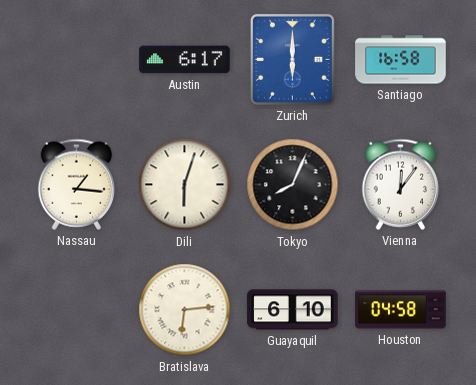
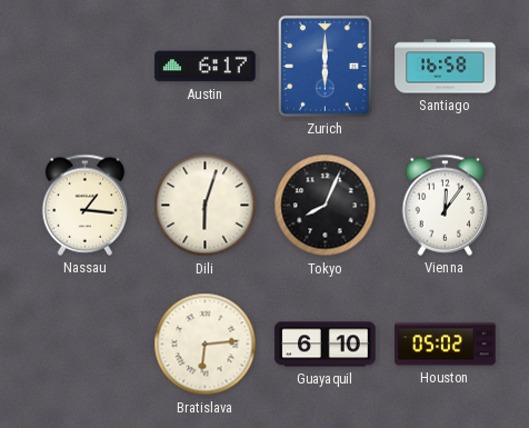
Houston: 04:58 -> 05:02 (446, 345)
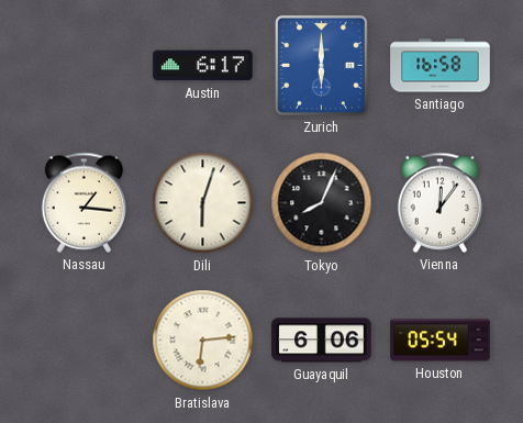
Guayaquil: 6:10 -> 6:06 (322, 341)
Houston: 05:02 -> 05:54 (441, 341)
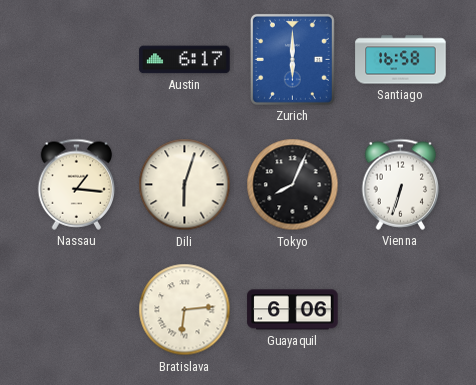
Vienna: 12:06 -> 6:33 (401, 184)
Houston: 05:54 -> none (441, 341)
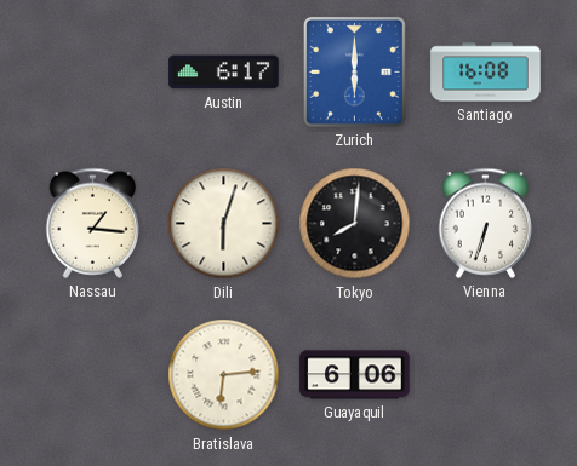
Santiago: 16:58 -> 16:08 (486, 73)
Tokyo: 8:04 -> 8:01 (355, 224)
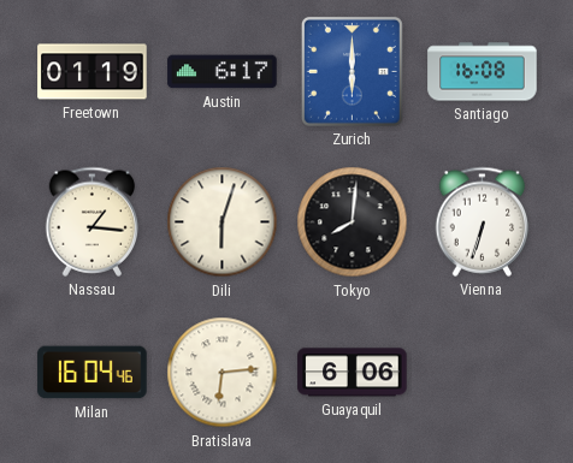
Freetown: none -> 01:19 (93, 72)
Milan: none -> 16:04 (93, 373)
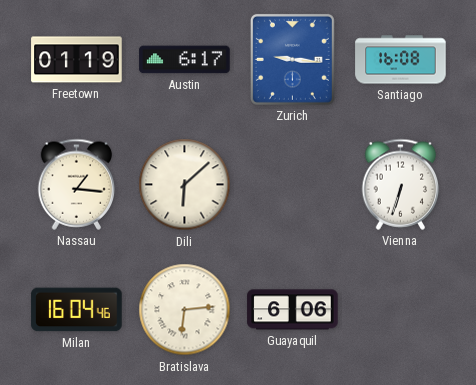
Zurich: 6:00 -> 9:16 (292, 59)
Dili: 6:03 -> 6:08 (185, 185)
Tokyo: 8:01 -> none (353, 222)
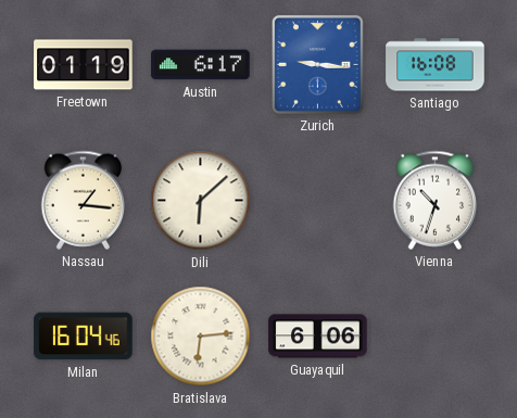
Vienna: 6:33 -> 10:33 (436, 200)
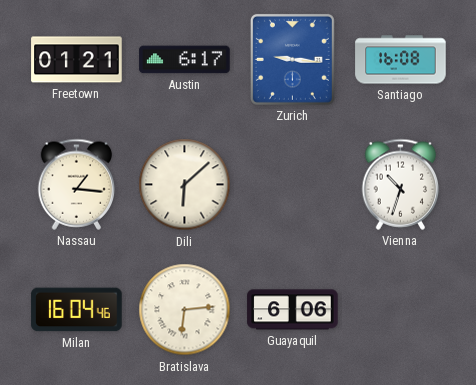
Freetown: 01:19 -> 01:21 (77, 60)
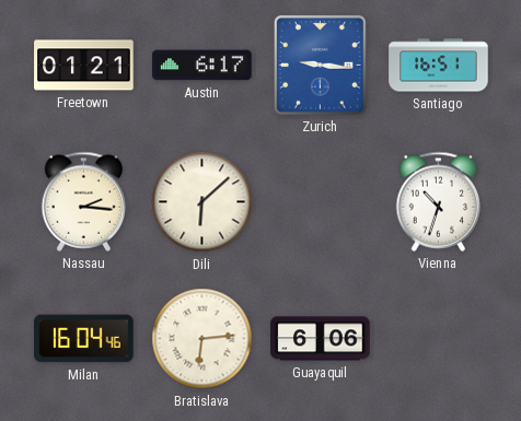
Santiago: 16:08 -> 16:51 (439, 66)
Nassau: 1:16 -> 2:16 (84, 201)
